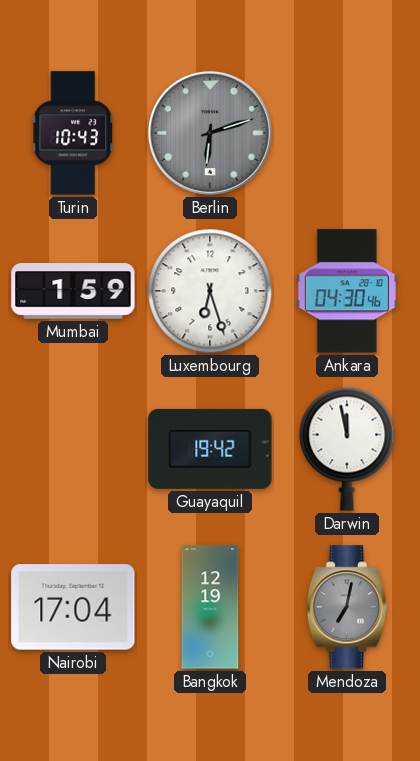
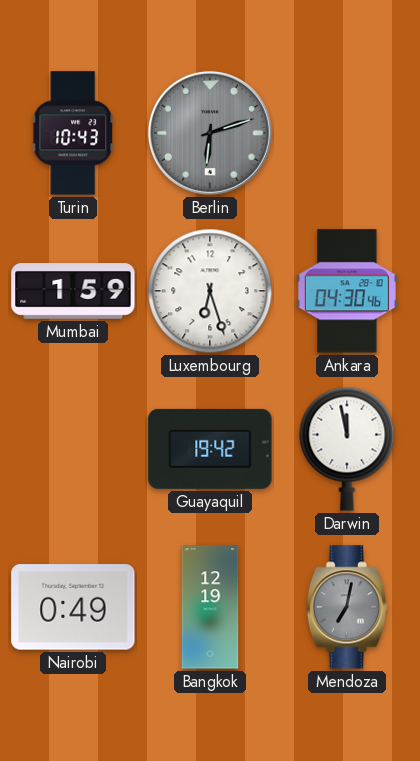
Nairobi: 17:04 -> 0:49 (73, 607)
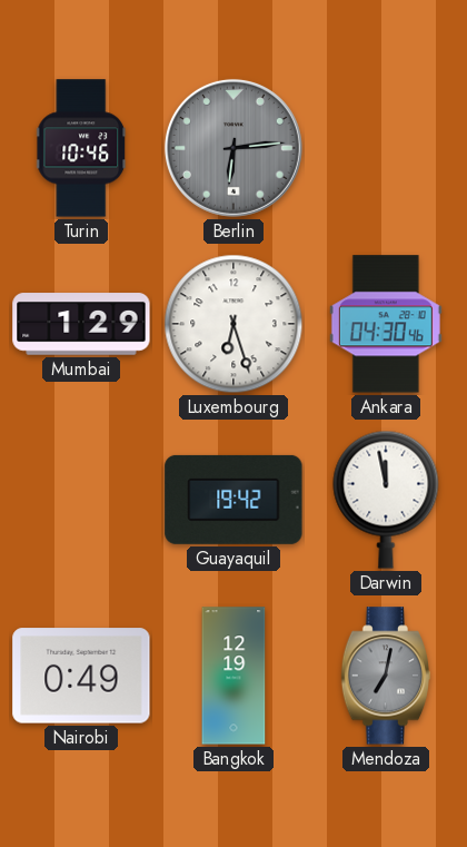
Turin: 10:43 -> 10:46 (82, 148)
Berlin: 6:12 -> 6:14 (233, 148)
Mumbai: 1:59 -> 1:29 (81, 324)
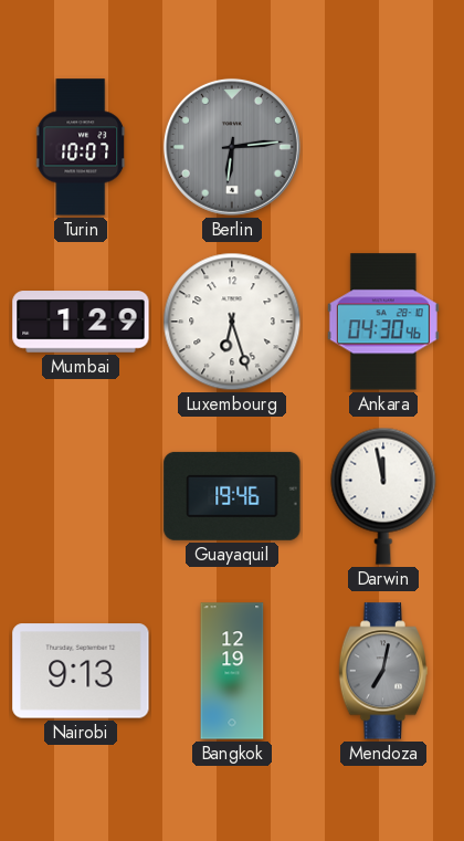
Turin: 10:46 -> 10:07 (82, 147)
Guayaquil: 19:42 -> 19:46 (232, 496)
Nairobi: 0:49 -> 9:13 (81, 671)
